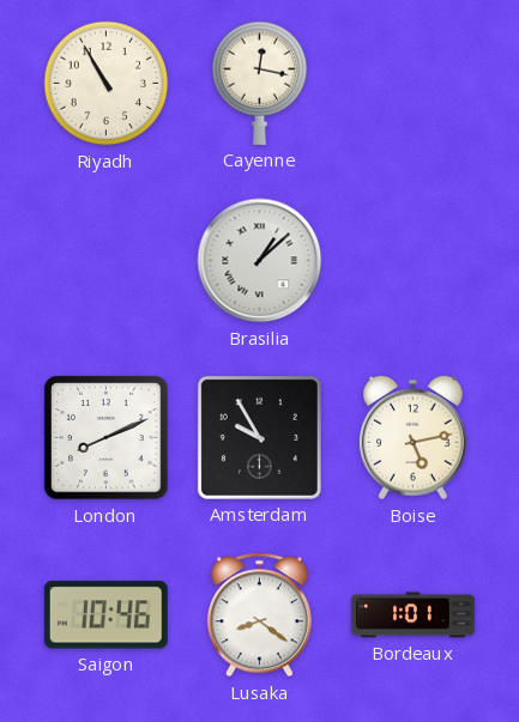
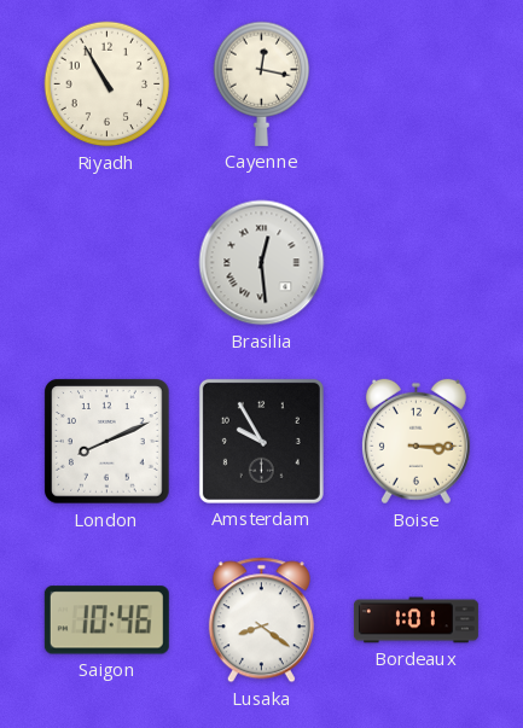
Brasilia: 1:08 -> 12:29 (262, 263)
Boise: 5:13 -> 3:15 (416, 442)
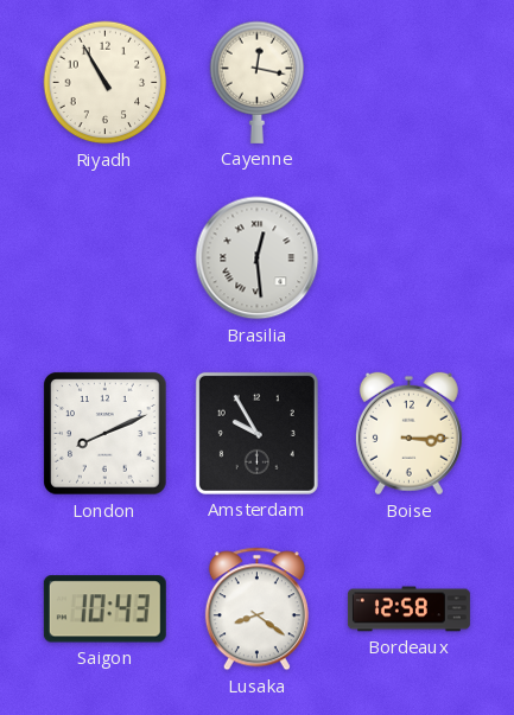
Saigon: 10:46 -> 10:43 (104, 609)
Bordeaux: 1:01 -> 12:58 (408, 609)
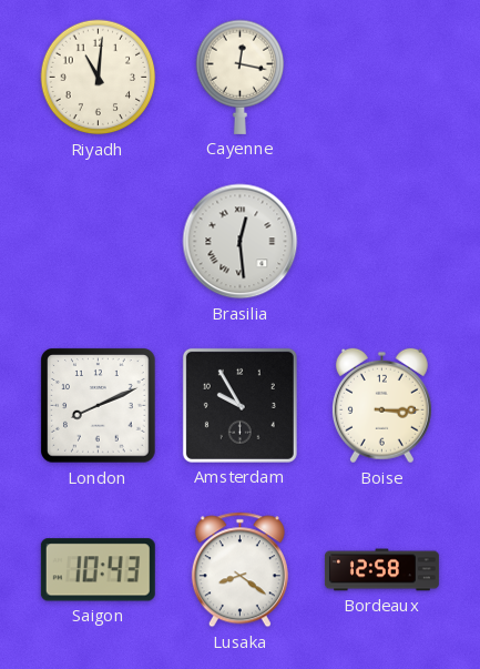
Riyadh: 10:55 -> 11:01 (99, 78)
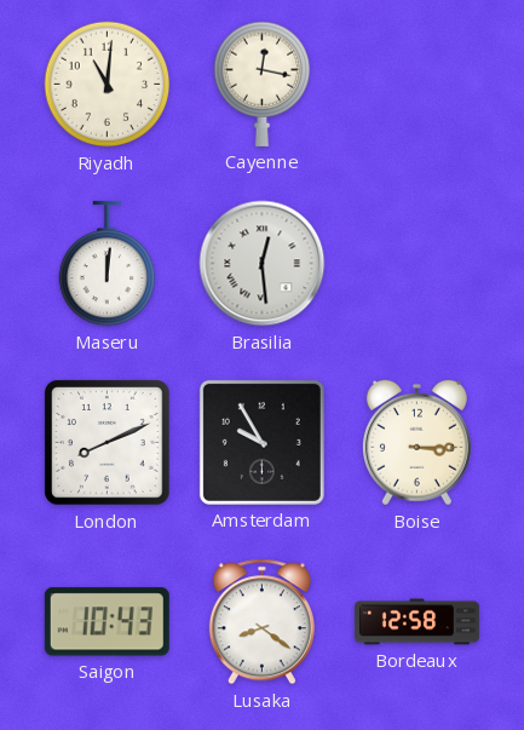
Maseru: none -> 12:01 (108, 264)
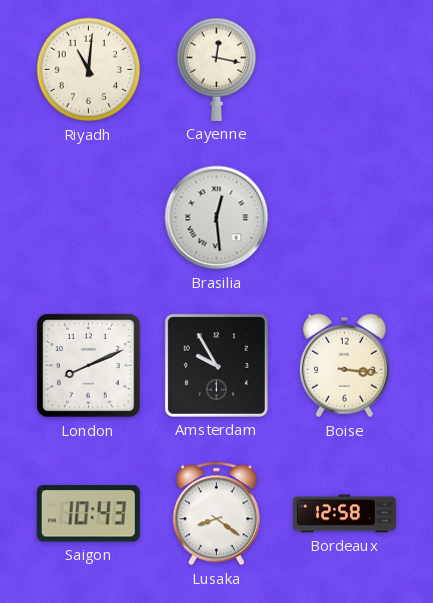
Maseru: 12:01 -> none (108, 264)
Boise: 3:15 -> 3:16 (344, 366)
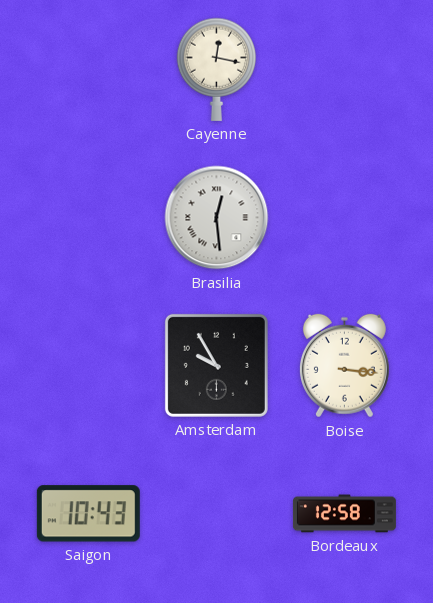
Riyadh: 11:01 -> none (89, 70)
London: 8:11 -> none (89, 366)
Lusaka: 8:21 -> none (216, 514)
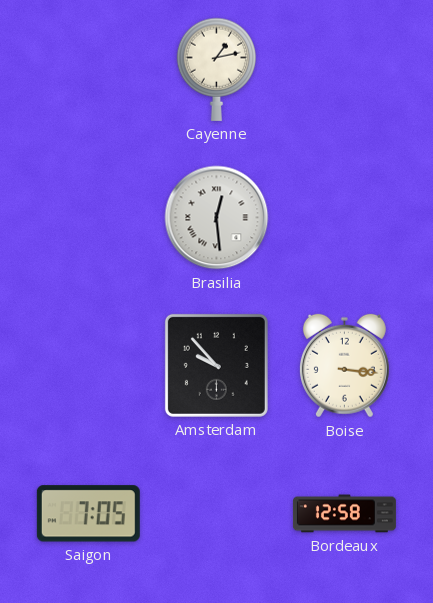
Cayenne: 12:17 -> 1:13 (217, 69)
Amsterdam: 9:55 -> 9:53 (216, 365)
Saigon: 10:43 -> 7:05 (88, 514)
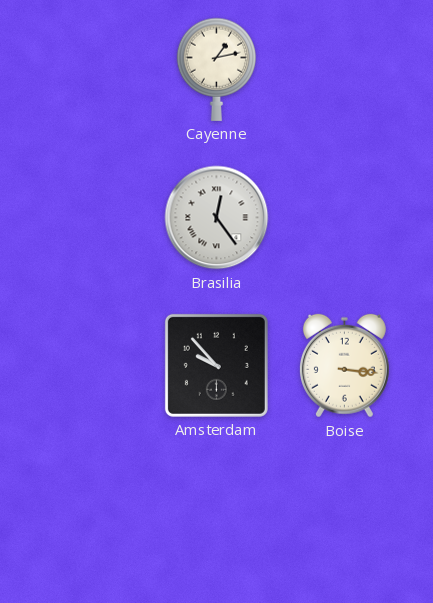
Brasilia: 12:29 -> 12:24 (217, 218)
Saigon: 7:05 -> none (88, 514)
Bordeaux: 12:58 -> none (344, 514)
